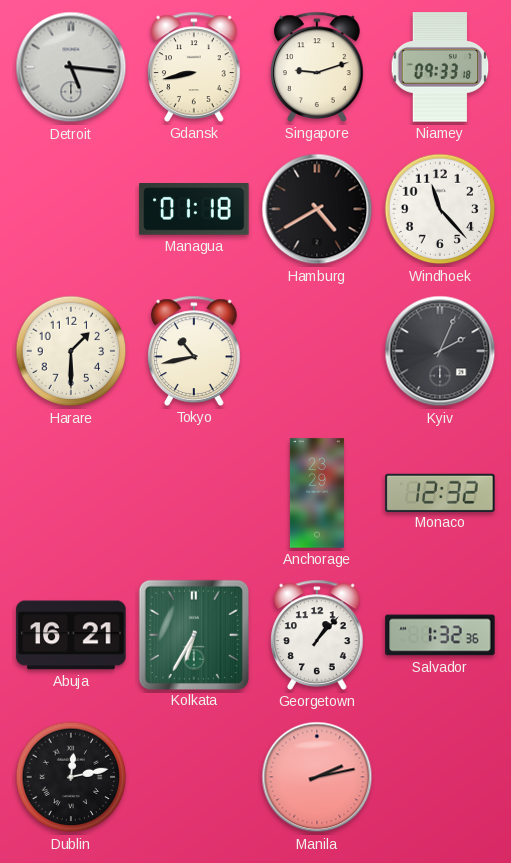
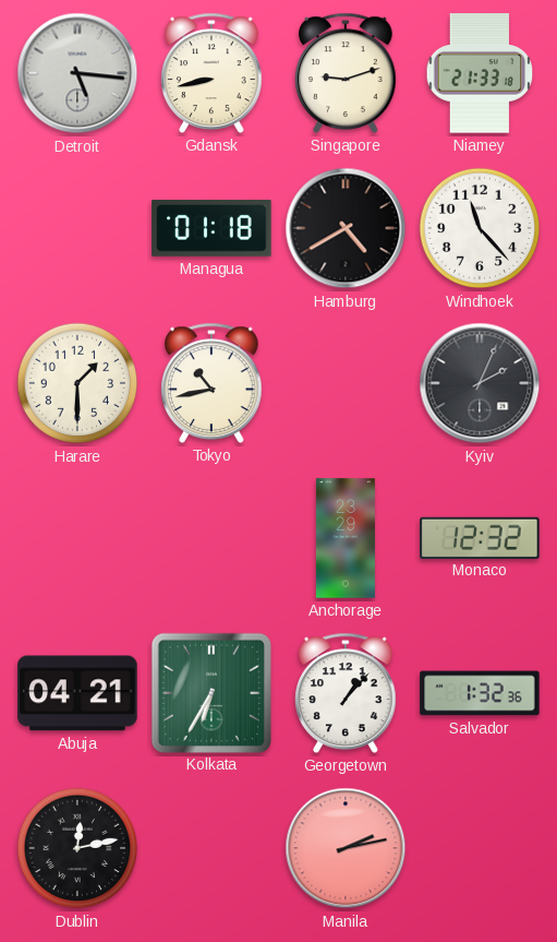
Niamey: 09:33 -> 21:33 (480, 73)
Abuja: 16:21 -> 04:21 (77, 693)
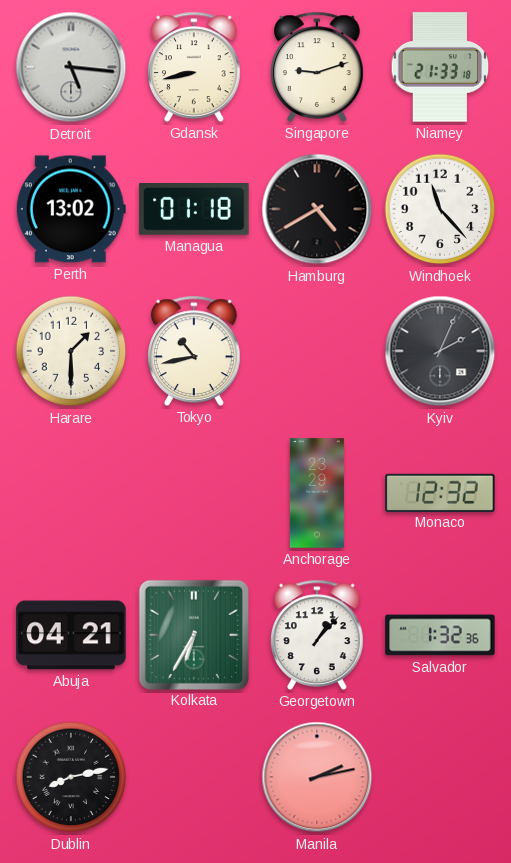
Perth: none -> 13:02 (71, 209)
Dublin: 12:13 -> 8:13 (71, 777)
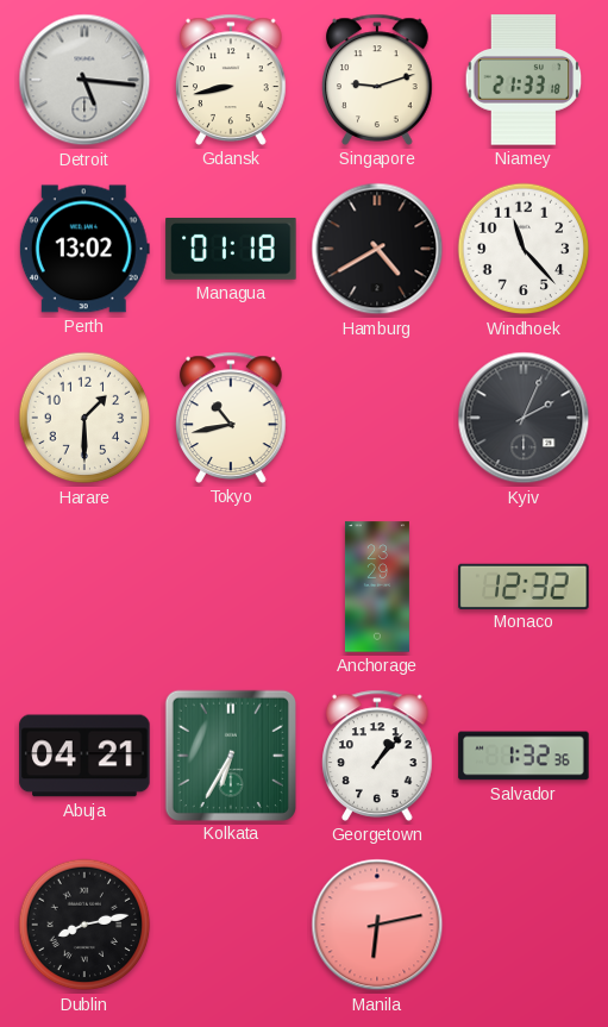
Manila: 2:13 -> 6:13 (377, 925)
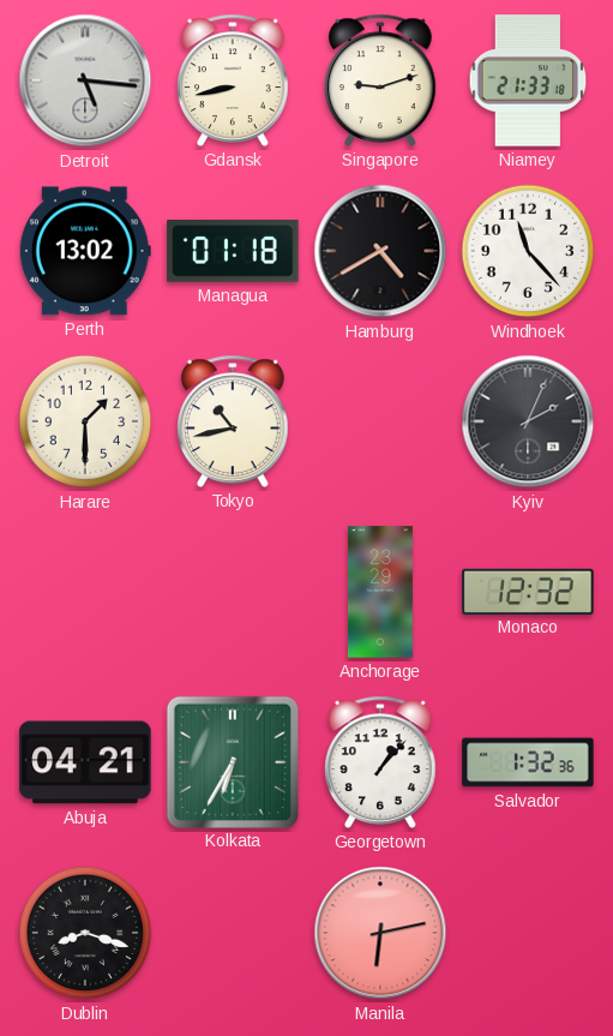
Dublin: 8:13 -> 8:18 (85, 933)
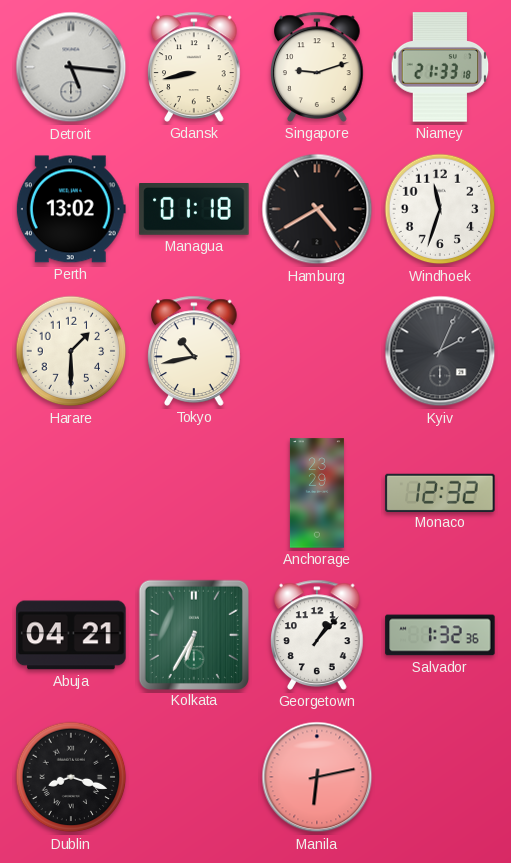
Windhoek: 11:23 -> 11:33 (440, 209)
